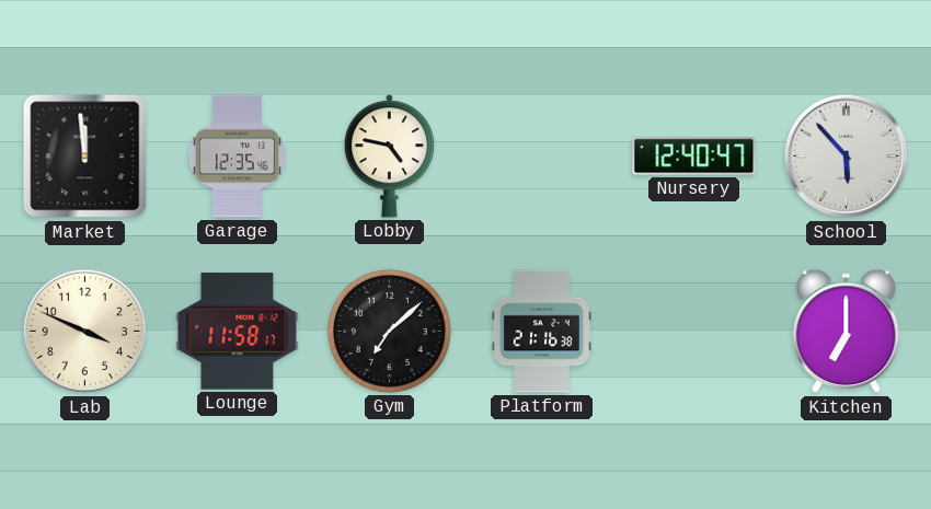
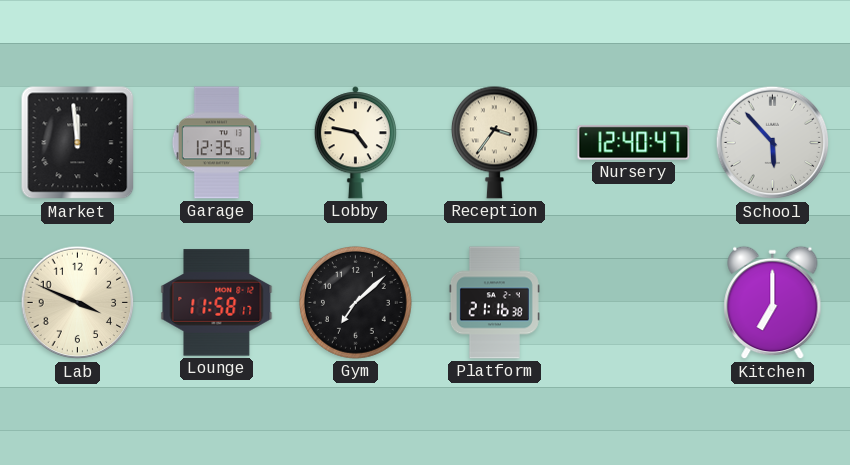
Reception: none -> 3:36 (494, 142)
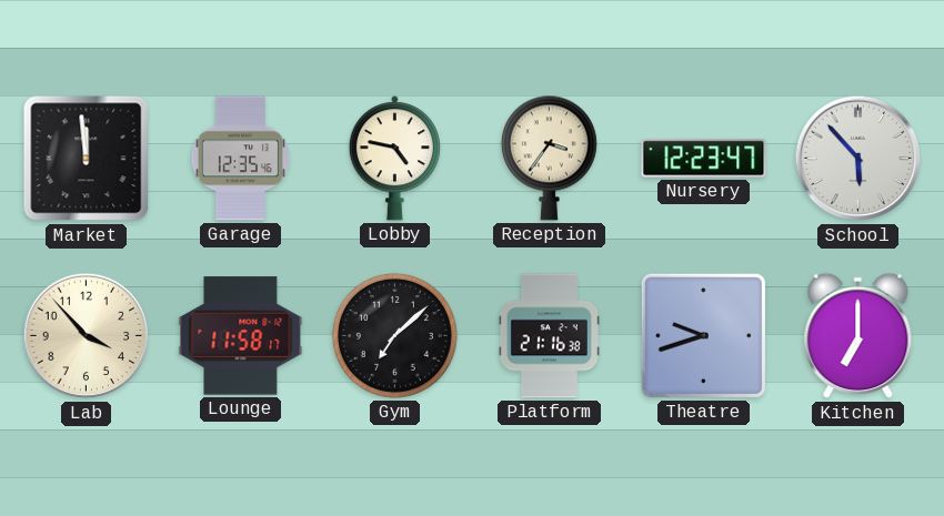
Nursery: 12:40 -> 12:23 (704, 159)
Lab: 3:49 -> 3:53 (87, 336)
Theatre: none -> 9:42 (703, 335)
